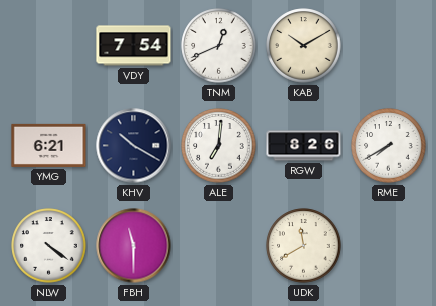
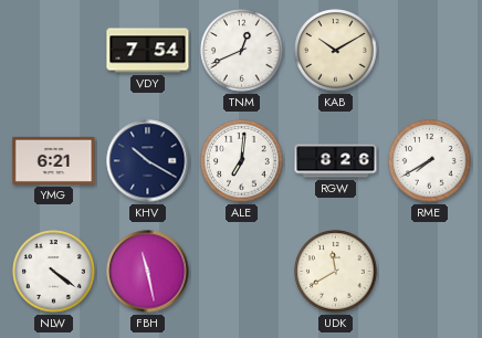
FBH: 11:30 -> 11:28 (148, 272)
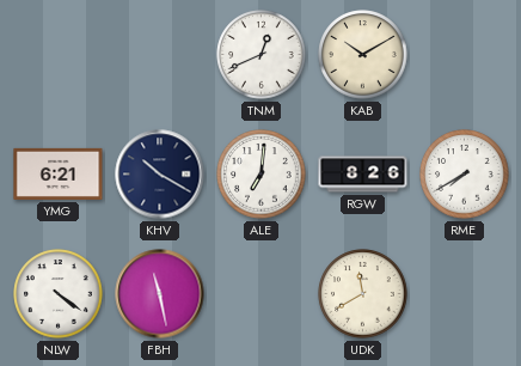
VDY: 7:54 -> none (148, 51)
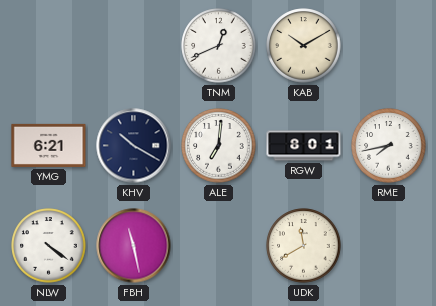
RGW: 8:26 -> 8:01 (304, 146)
RME: 7:40 -> 7:43 (389, 146)
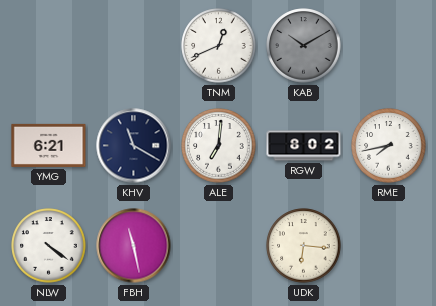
KAB dial: cream -> grey (304, 46)
KHV: 10:20 -> 11:20 (134, 146)
RGW: 8:01 -> 8:02 (304, 146)
UDK: 11:40 -> 6:16 (304, 246)
